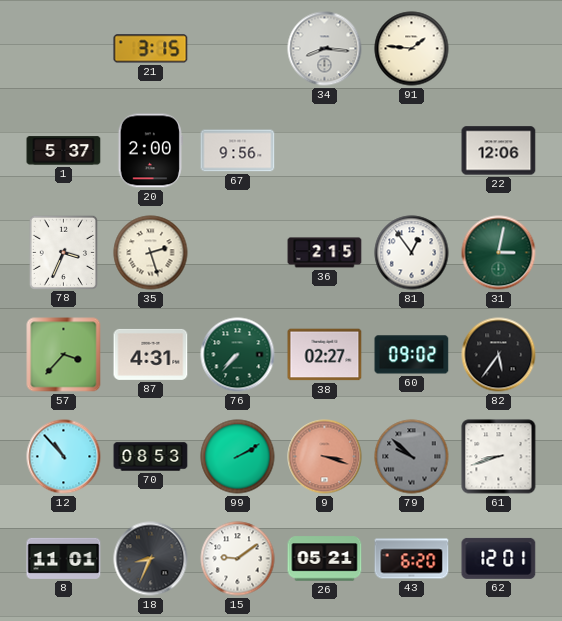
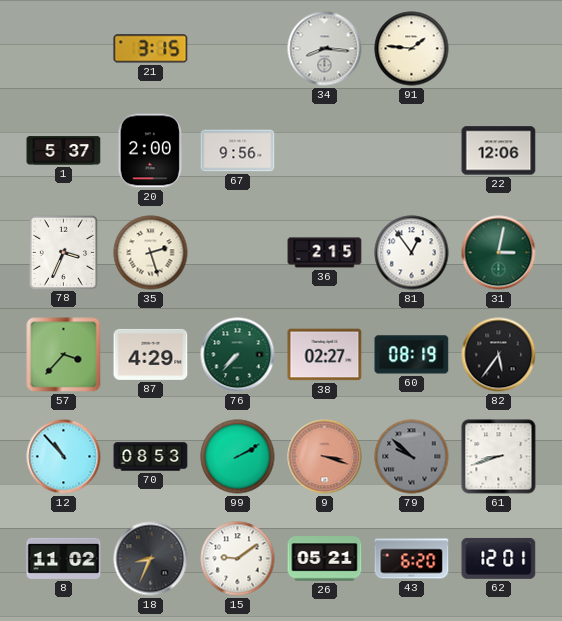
87: 4:31 -> 4:29 (151, 354)
60: 09:02 -> 08:19 (412, 355)
8: 11:01 -> 11:02 (64, 558)
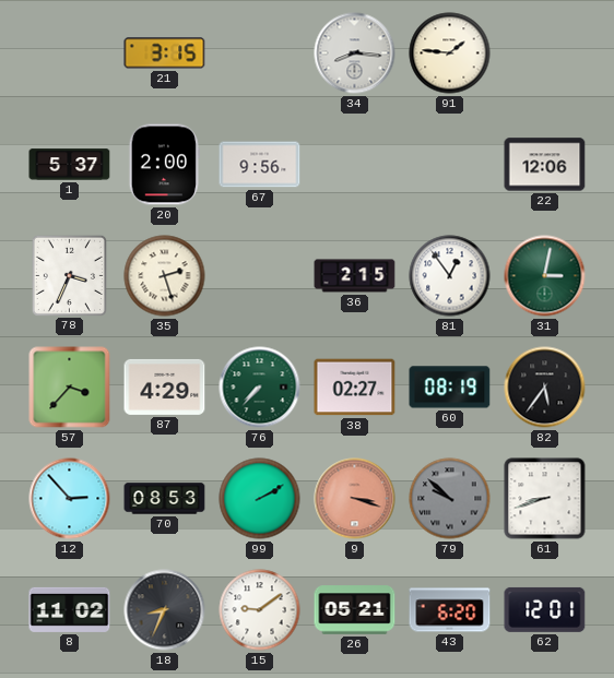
12: 10:53 -> 2:53 (70, 499)
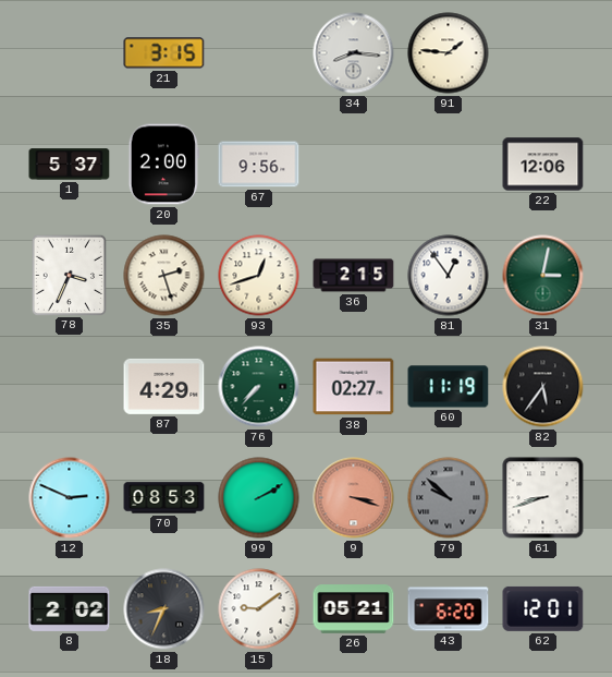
93: none -> 12:42 (259, 276)
57: 3:37 -> none (70, 388)
60: 08:19 -> 11:19 (449, 387)
12: 2:53 -> 2:49 (70, 498)
8: 11:02 -> 2:02 (70, 608)
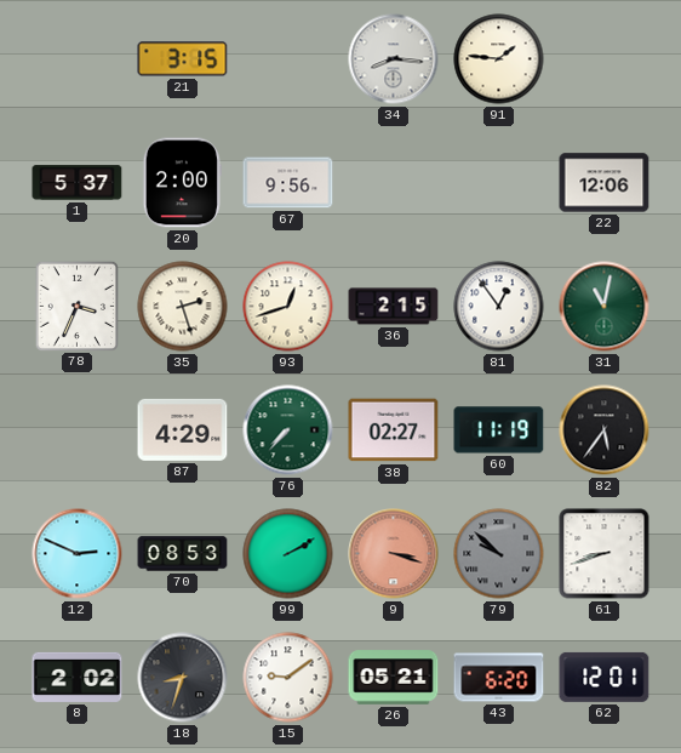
31: 3:02 -> 11:02 (605, 307)
18: 8:34 -> 8:33 (183, 678)
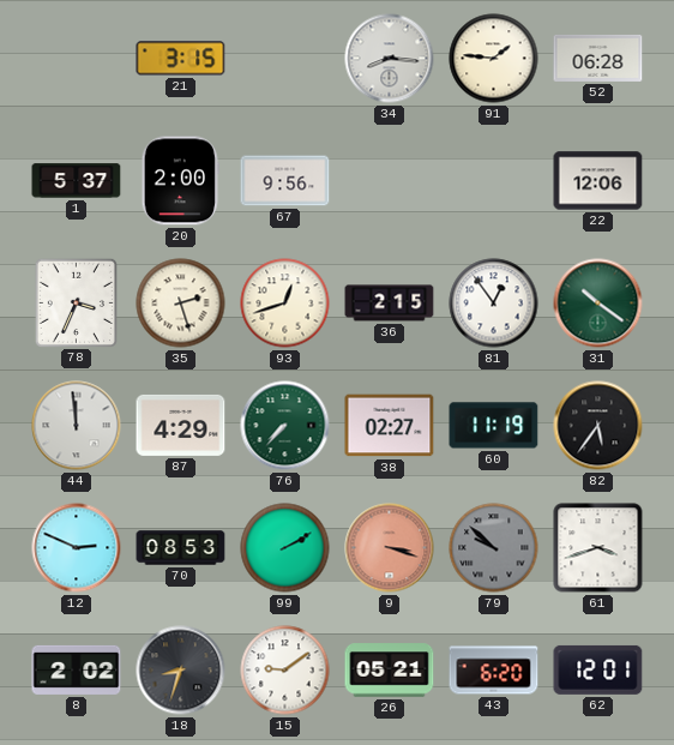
52: none -> 06:28 (598, 58)
31: 11:02 -> 10:21 (598, 304)
44: none -> 11:59 (77, 426)
61: 8:42 -> 3:42 (598, 548)
